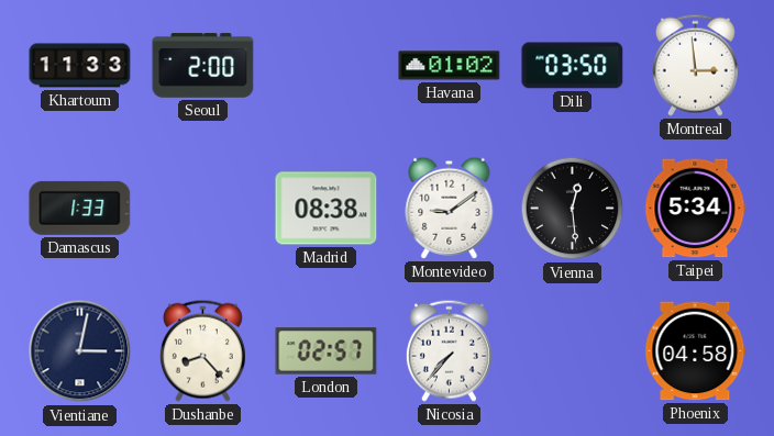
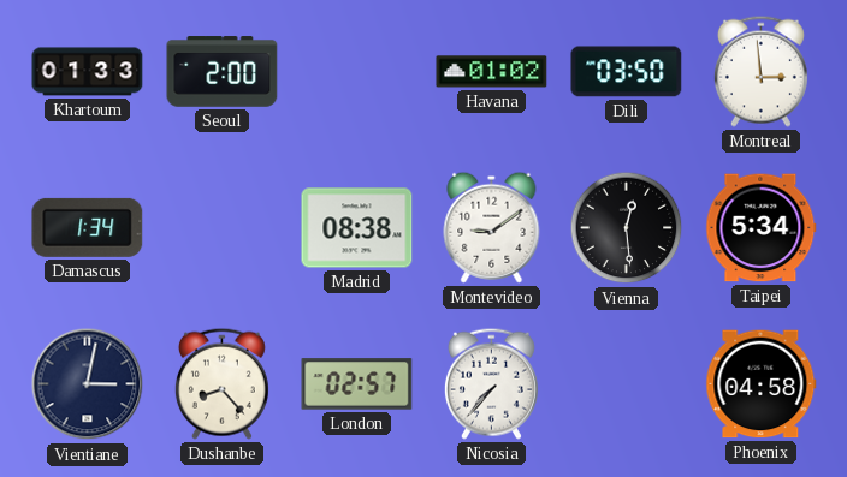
Khartoum: 11:33 -> 01:33 (88, 72)
Damascus: 1:33 -> 1:34 (88, 227)
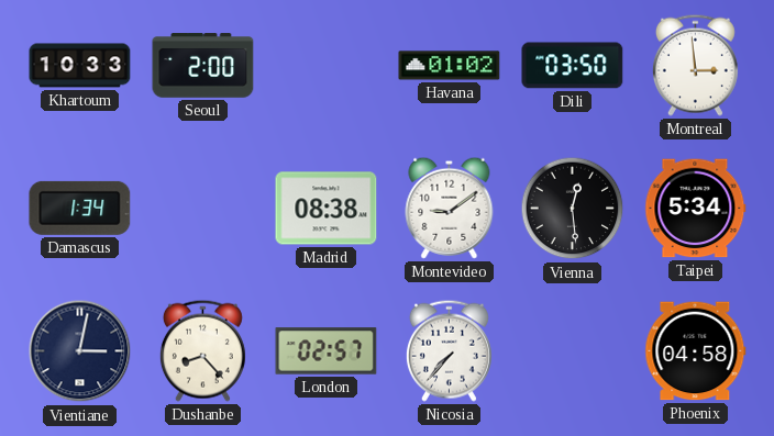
Khartoum: 01:33 -> 10:33 (80, 66)
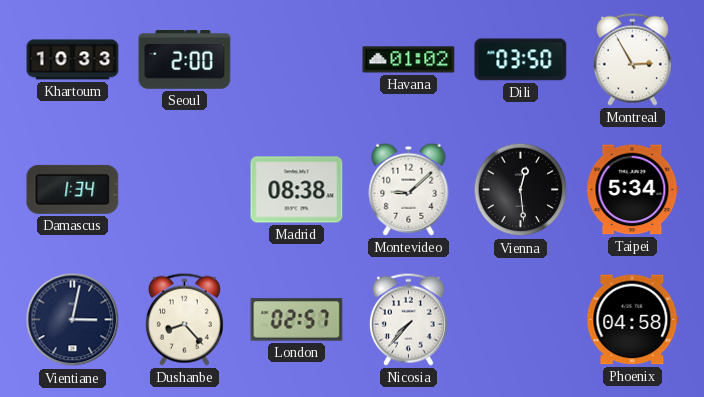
Montreal: 2:59 -> 2:55 (632, 59)
Montevideo: 9:09 -> 9:08 (409, 189)
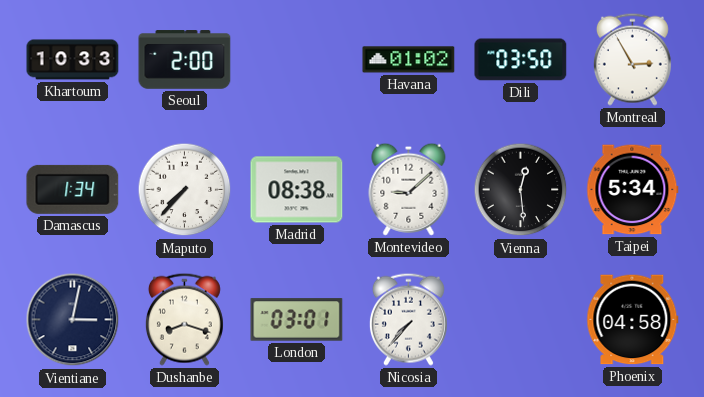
Maputo: none -> 7:37 (185, 190)
Dushanbe: 8:23 -> 8:18 (184, 319)
London: 02:57 -> 03:01 (297, 320)
